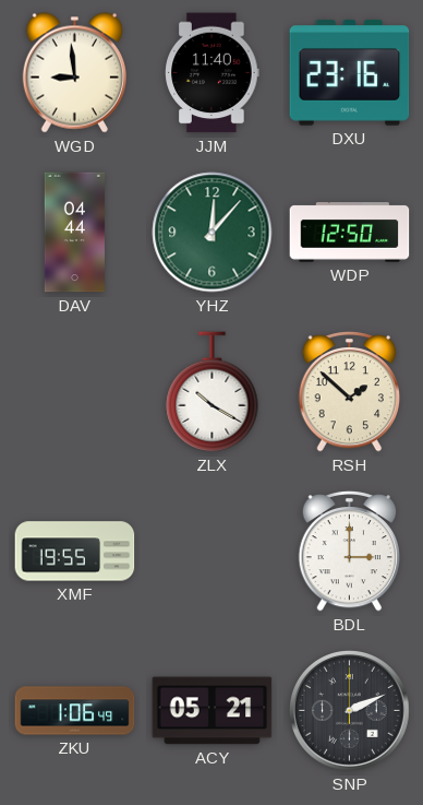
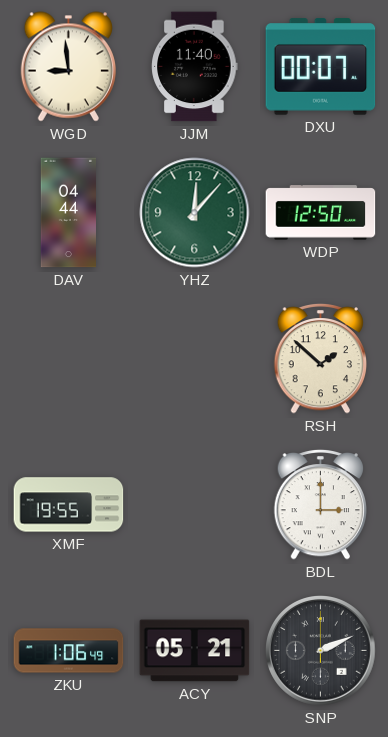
DXU: 23:16 -> 00:07 (321, 67)
ZLX: 10:20 -> none (213, 392)
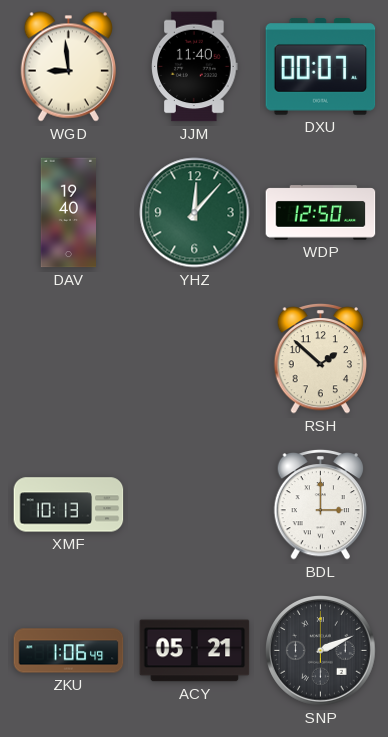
DAV: 04:44 -> 19:40 (68, 213)
XMF: 19:55 -> 10:13 (69, 505)
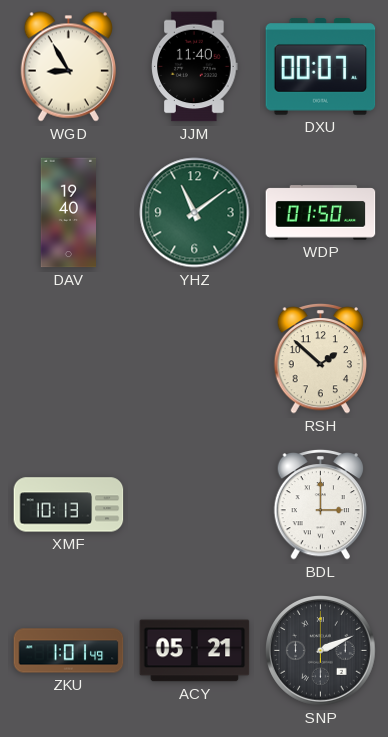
WGD: 8:59 -> 8:55 (68, 67)
YHZ: 12:07 -> 11:09 (195, 213)
WDP: 12:50 -> 01:50 (321, 213)
ZKU: 1:06 -> 1:01 (69, 651)
